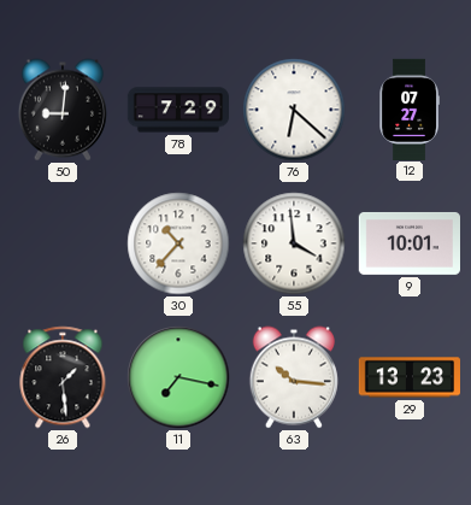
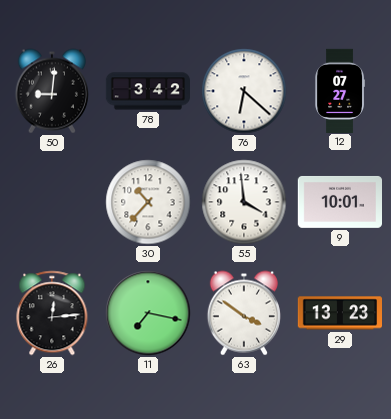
78: 7:29 -> 3:42 (148, 91)
26: 1:29 -> 12:14 (52, 313)
63: 10:16 -> 3:51 (244, 313)
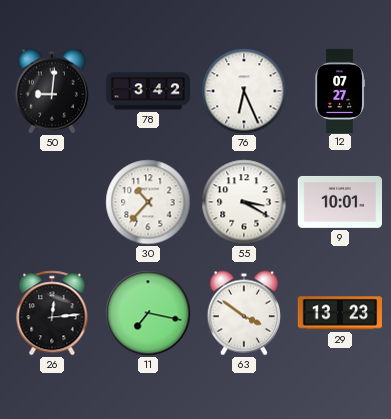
76: 6:22 -> 6:26 (244, 91)
55: 3:59 -> 3:20 (244, 202)
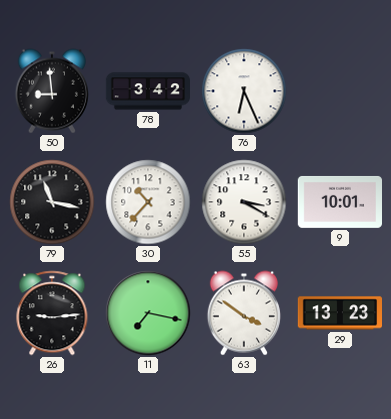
50: 9:01 -> 8:59 (52, 91)
12: 07:27 -> none (339, 90)
79: none -> 11:17 (52, 202)
26: 12:14 -> 9:14 (52, 313)
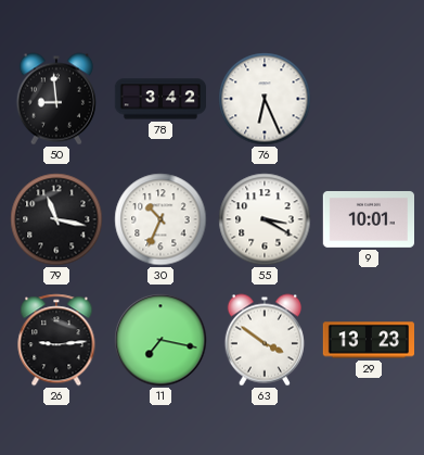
30: 10:37 -> 10:34 (160, 219)
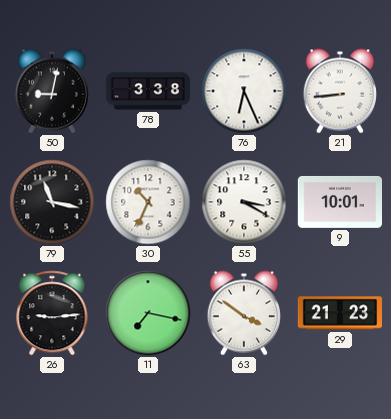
50: 8:59 -> 9:02 (52, 91)
78: 3:42 -> 3:38 (148, 91)
21: none -> 8:44 (340, 91)
29: 13:23 -> 21:23 (339, 313)
